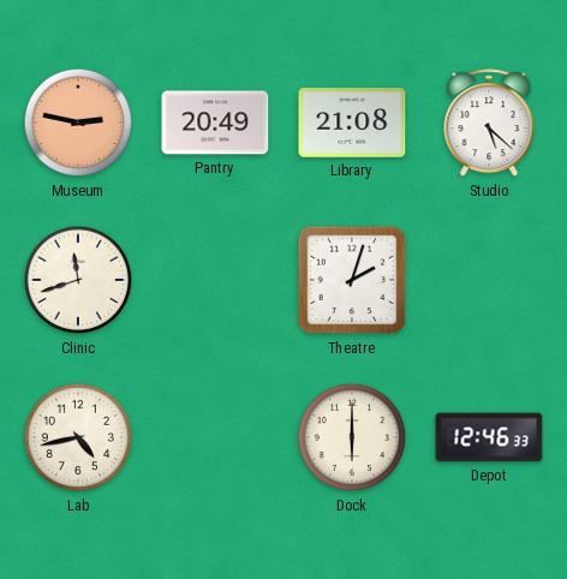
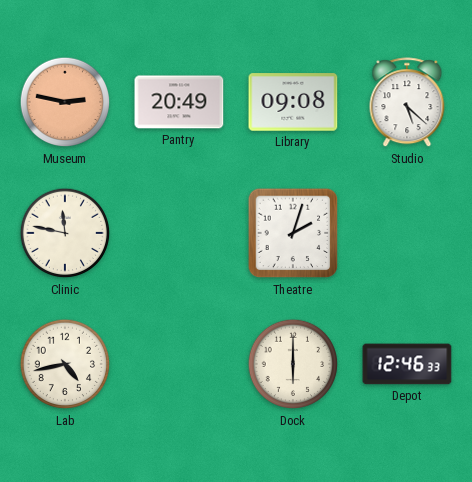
Library: 21:08 -> 09:08 (293, 102)
Clinic: 11:42 -> 11:47 (65, 233)
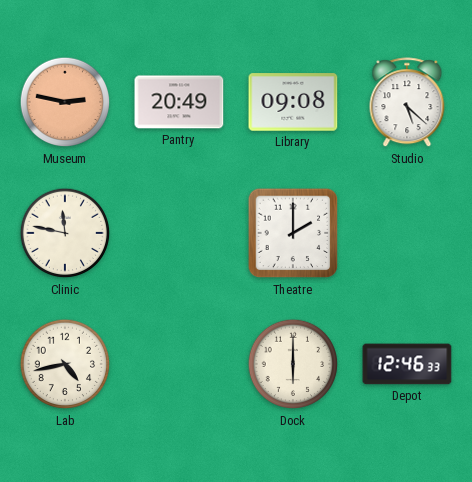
Theatre: 2:03 -> 2:00 (293, 233)
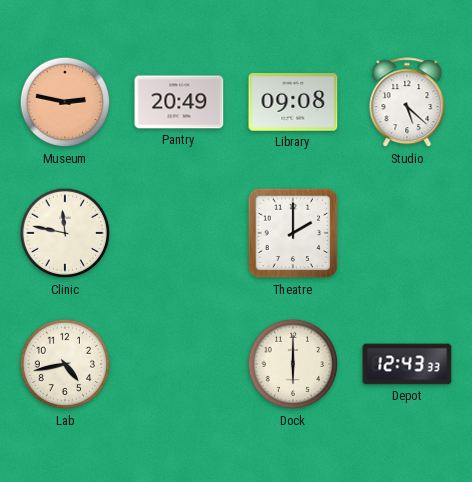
Depot: 12:46 -> 12:43 (407, 364)
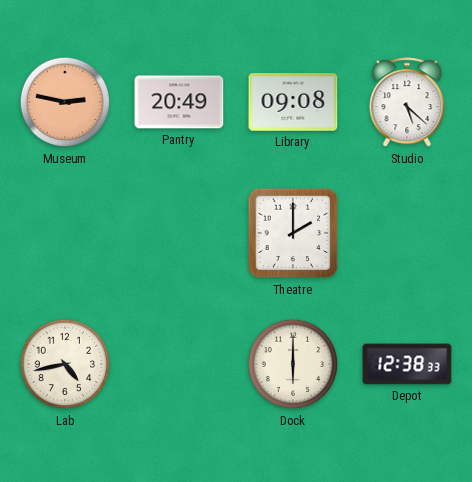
Clinic: 11:47 -> none (65, 233)
Depot: 12:43 -> 12:38 (407, 364)
